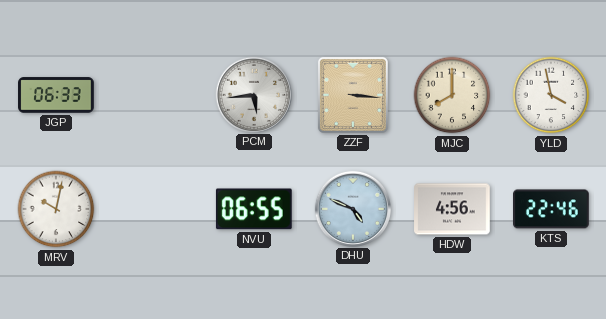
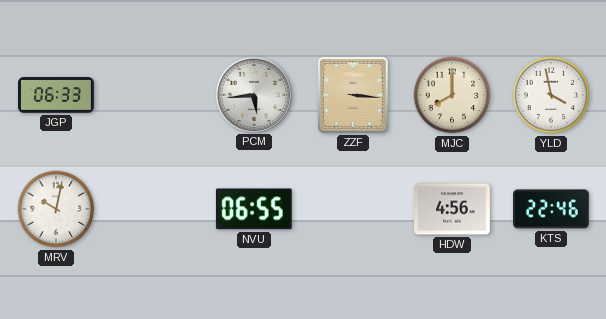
DHU: 4:49 -> none (352, 208)
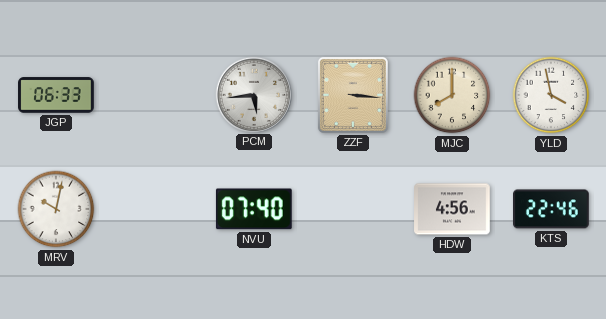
NVU: 06:55 -> 07:40 (254, 209)
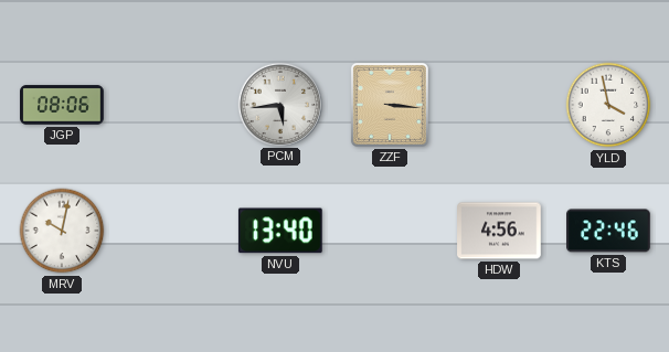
JGP: 06:33 -> 08:06 (62, 105)
MJC: 8:00 -> none (452, 95)
NVU: 07:40 -> 13:40 (280, 231)
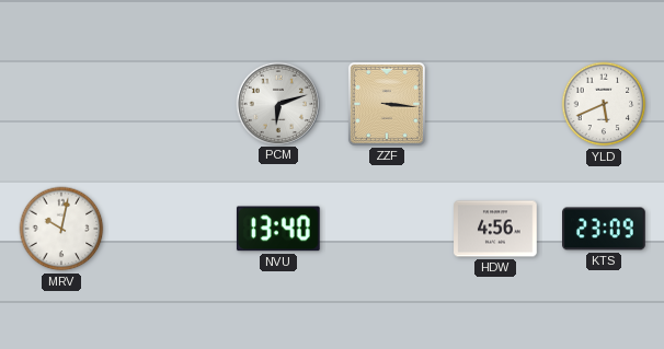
JGP: 08:06 -> none (62, 105)
PCM: 5:44 -> 6:12 (277, 103)
YLD: 3:58 -> 5:41 (604, 104)
KTS: 22:46 -> 23:09 (605, 229)
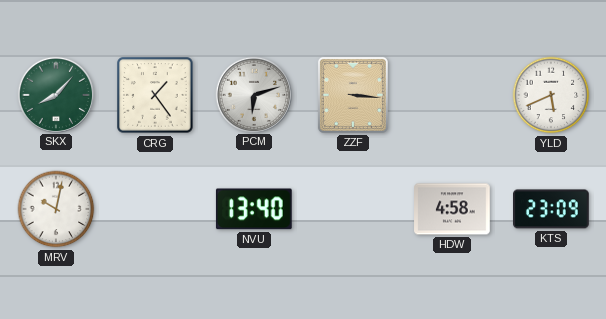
SKX: none -> 8:07 (55, 94)
CRG: none -> 1:24 (155, 95)
HDW: 4:56 -> 4:58 (452, 209)
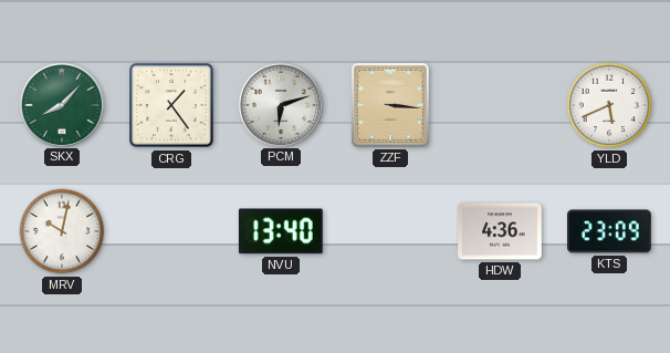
HDW: 4:58 -> 4:36 (500, 231)
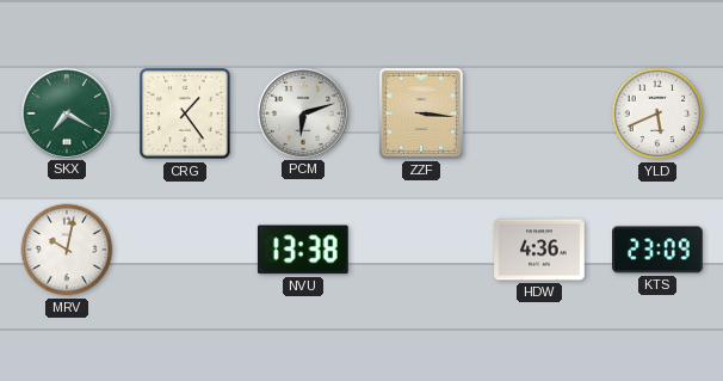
SKX: 8:07 -> 7:20 (66, 112)
NVU: 13:40 -> 13:38 (303, 250)
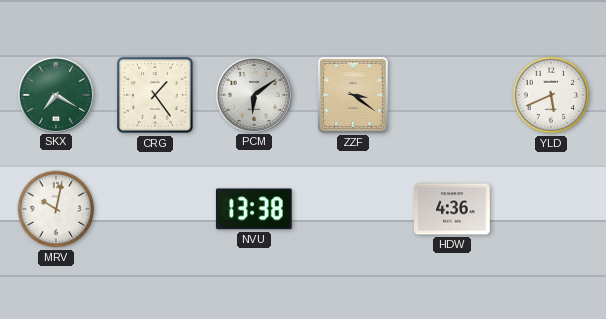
PCM: 6:12 -> 6:09 (253, 94)
ZZF: 3:16 -> 3:21 (353, 95)
KTS: 23:09 -> none (659, 250)
